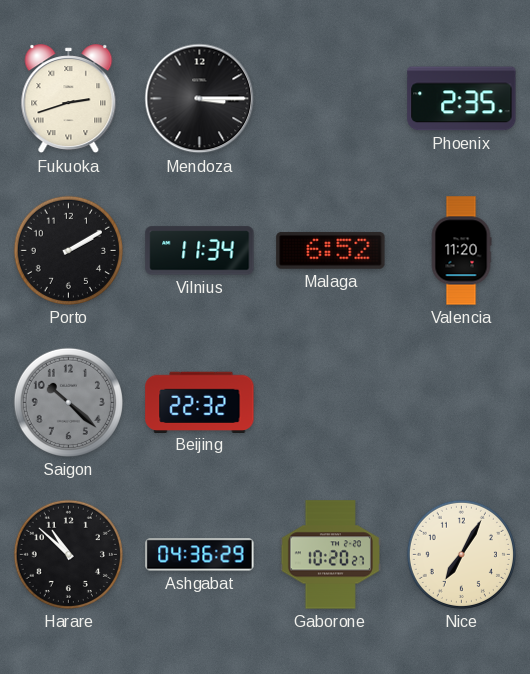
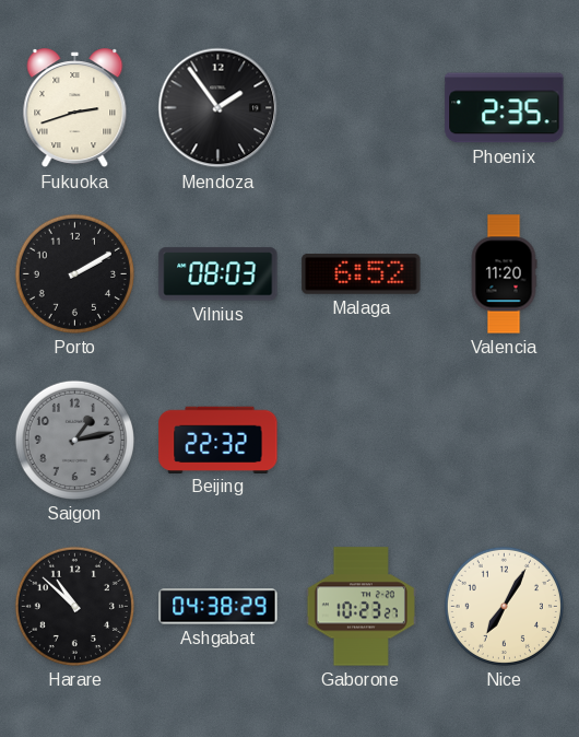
Mendoza: 3:15 -> 1:54 (218, 108)
Vilnius: 11:34 -> 08:03 (218, 274)
Saigon: 10:22 -> 1:13 (74, 440)
Ashgabat: 04:36 -> 04:38 (218, 607)
Gaborone: 10:20 -> 10:23 (361, 607)
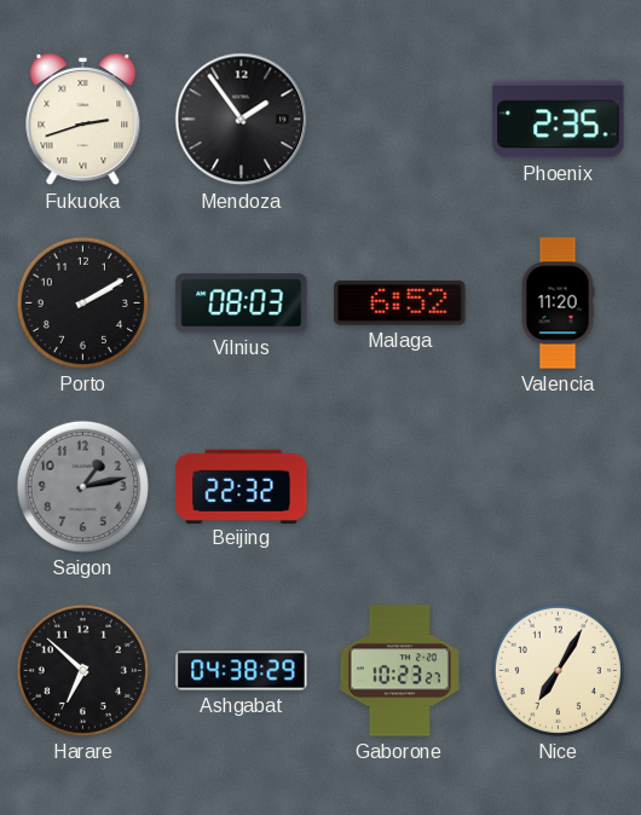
Harare: 10:52 -> 6:52 (82, 670)
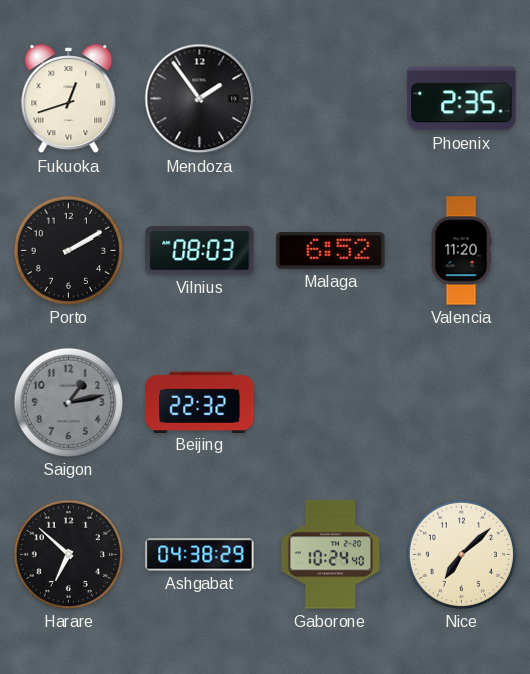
Fukuoka: 2:42 -> 12:42 (69, 99)
Gaborone: 10:23 -> 10:24 (330, 555)
Nice: 7:05 -> 7:08 (461, 554)
